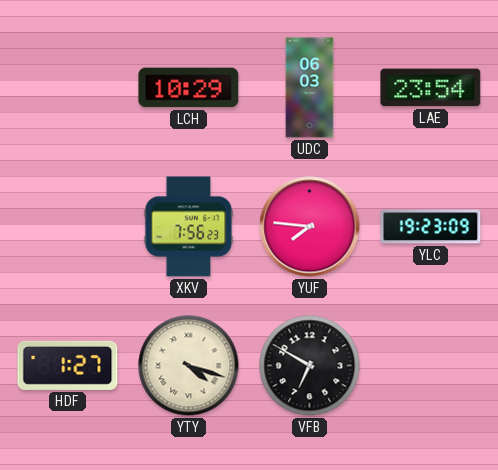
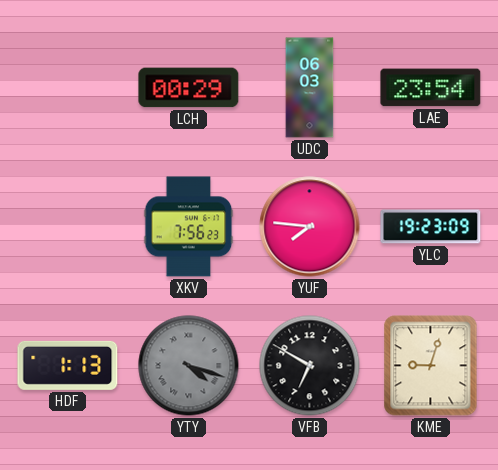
LCH: 10:29 -> 00:29 (189, 88)
HDF: 1:27 -> 1:13 (68, 365)
YTY dial: cream -> grey (189, 366)
KME: none -> 9:03 (431, 366)
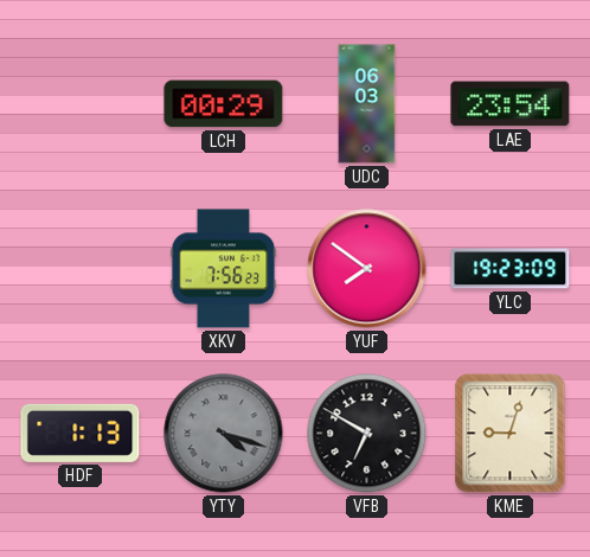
YUF: 7:46 -> 7:51 (367, 269)
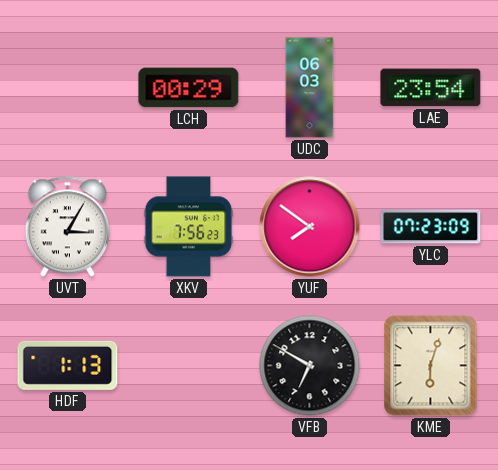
UVT: none -> 3:05 (67, 227)
YLC: 19:23 -> 07:23 (431, 227)
YTY: 4:18 -> none (224, 434)
KME: 9:03 -> 6:03 (431, 366)
